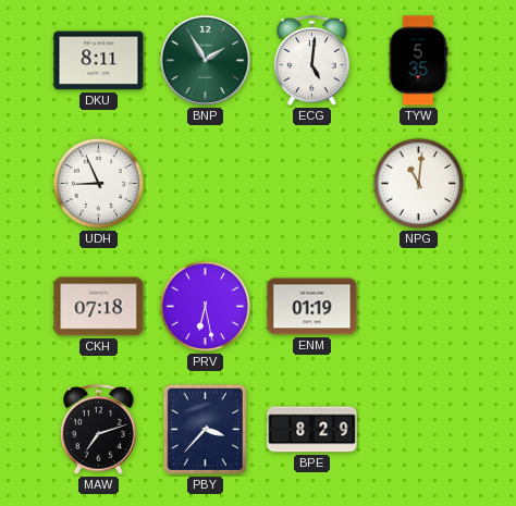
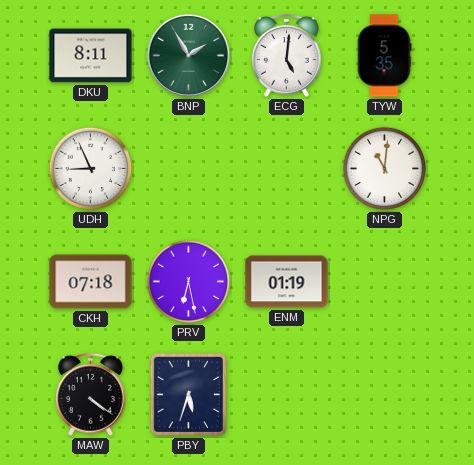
MAW: 7:12 -> 4:21 (91, 395)
PBY: 3:37 -> 5:33 (188, 394)
BPE: 8:29 -> none (312, 430)
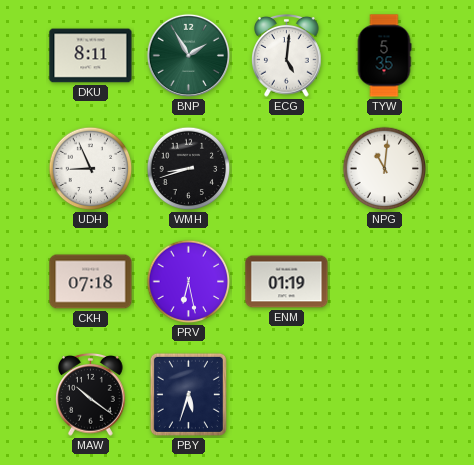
WMH: none -> 8:42 (189, 169)
MAW: 4:21 -> 10:21 (91, 395)
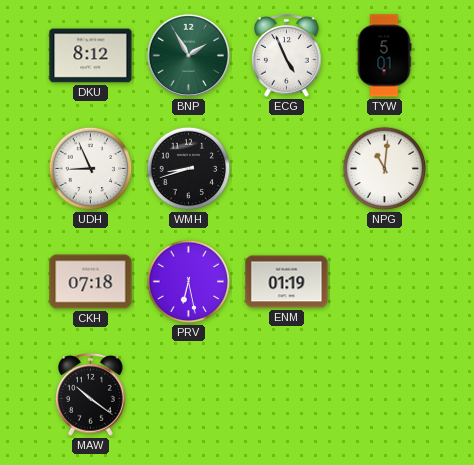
DKU: 8:11 -> 8:12 (91, 56)
ECG: 5:01 -> 4:56 (287, 56)
TYW: 5:35 -> 5:01 (384, 56)
PBY: 5:33 -> none (188, 394)
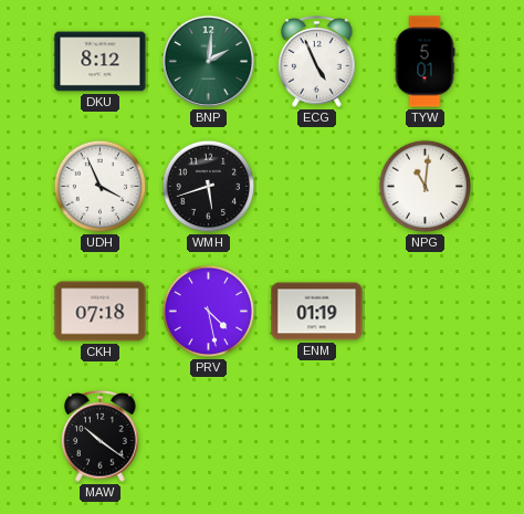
BNP: 1:55 -> 2:01 (208, 61)
UDH: 8:56 -> 3:56 (101, 187)
WMH: 8:42 -> 5:42 (209, 187)
PRV: 6:28 -> 4:28 (209, 312)
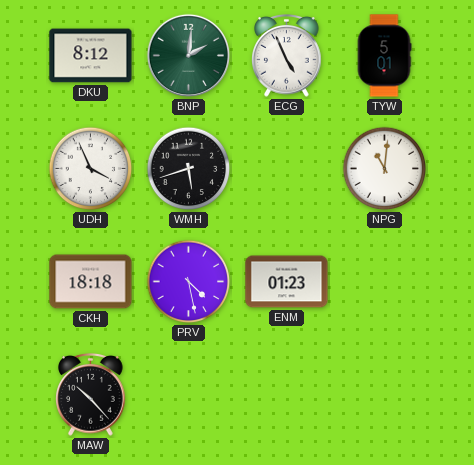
CKH: 07:18 -> 18:18 (91, 282)
ENM: 01:19 -> 01:23 (287, 282)
MAW: 10:21 -> 10:23 (91, 395)
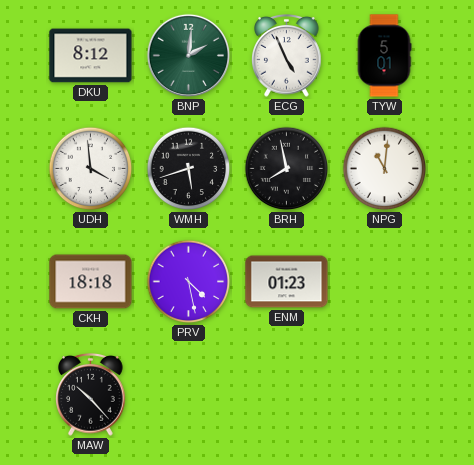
UDH: 3:56 -> 3:59 (91, 169)
BRH: none -> 7:58 (287, 169)
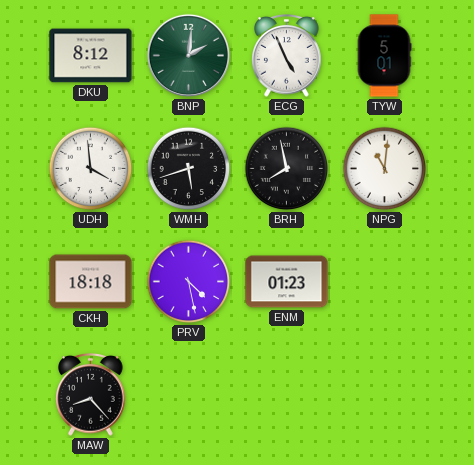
MAW: 10:23 -> 8:23 (91, 395)
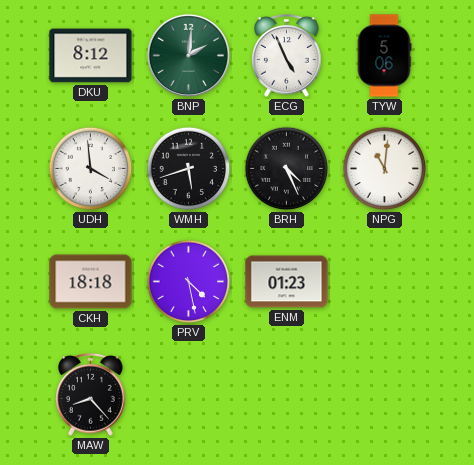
TYW: 5:01 -> 5:06 (384, 56)
BRH: 7:58 -> 4:26 (287, 169)
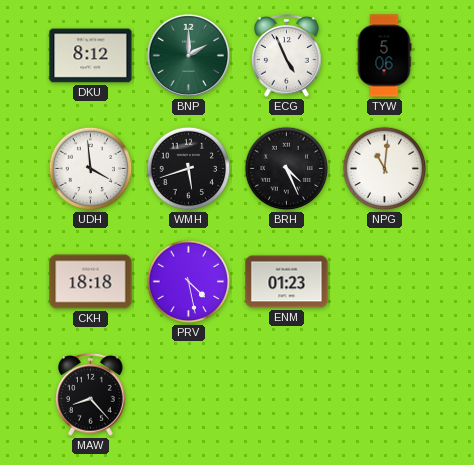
BNP: 2:01 -> 2:00 (188, 55)
